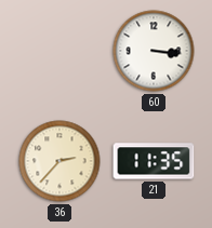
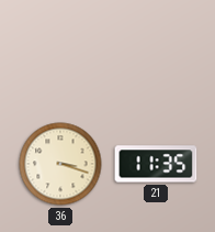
60: 3:16 -> none (154, 51)
36: 2:37 -> 3:18 (60, 164)
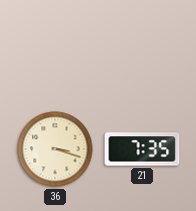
21: 11:35 -> 7:35 (142, 149)
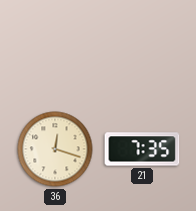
36: 3:18 -> 12:18 (55, 149)
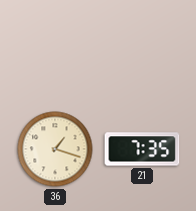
36: 12:18 -> 1:18 (55, 149)
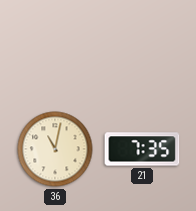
36: 1:18 -> 11:02 (55, 149)
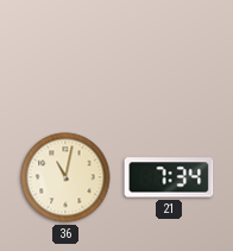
21: 7:35 -> 7:34 (169, 177)
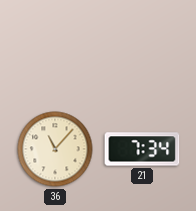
36: 11:02 -> 11:07 (55, 149)
